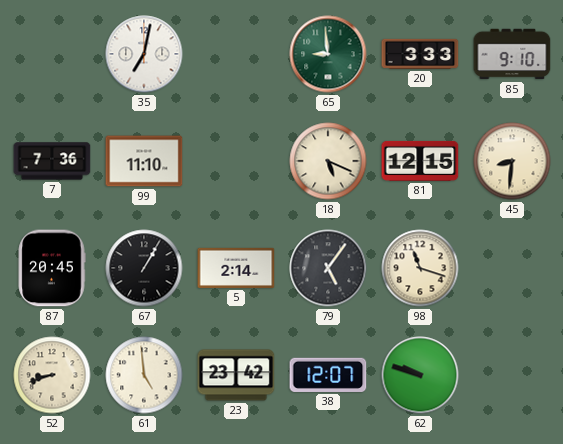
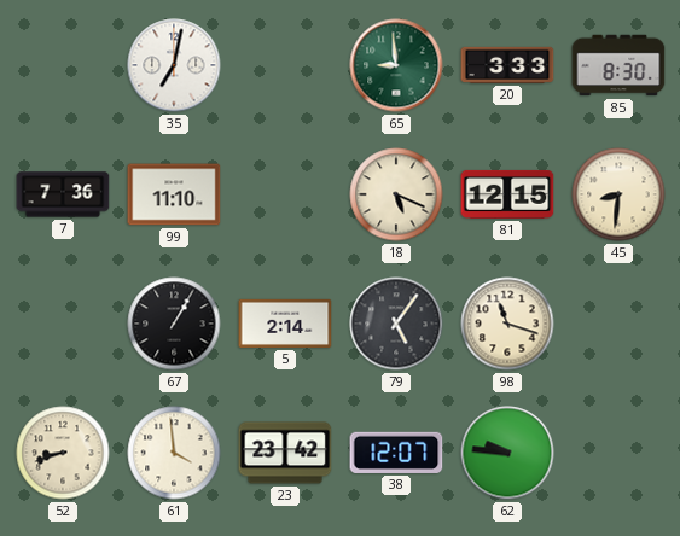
85: 9:10 -> 8:30 (618, 65)
87: 20:45 -> none (52, 268)
61: 4:59 -> 3:59 (174, 453)
62: 9:48 -> 9:46 (507, 453)
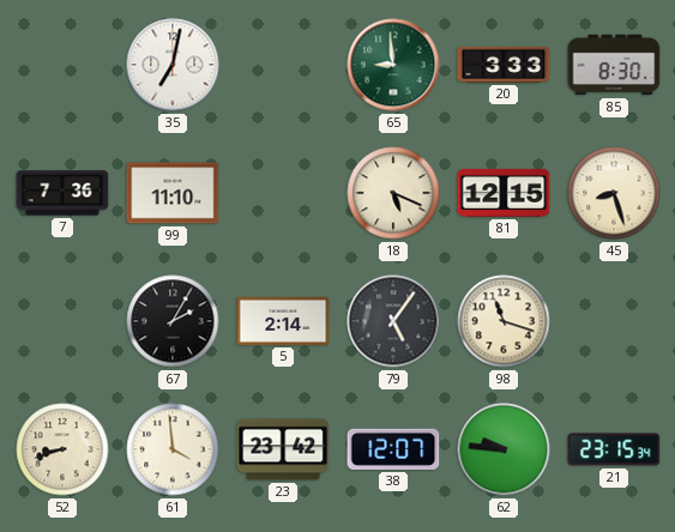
45: 8:31 -> 8:27 (614, 193)
67: 1:05 -> 2:05 (173, 321)
21: none -> 23:15 (614, 449)
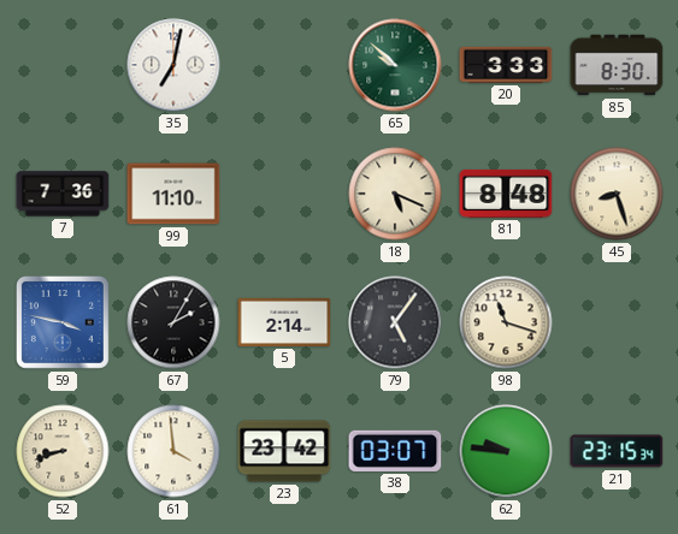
65: 8:59 -> 9:52 (395, 65)
81: 12:15 -> 8:48 (506, 194)
59: none -> 3:47 (63, 322)
38: 12:07 -> 03:07 (395, 451)
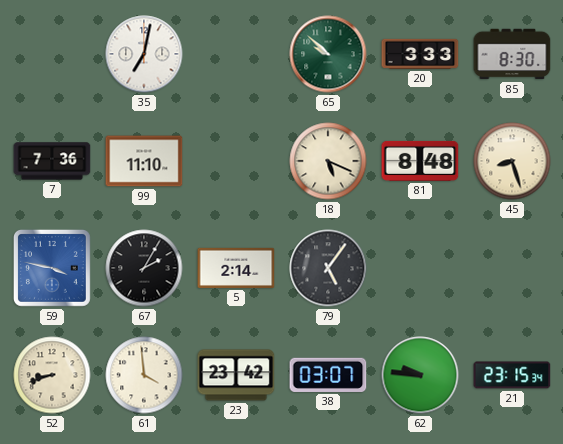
98: 11:18 -> none (506, 322)
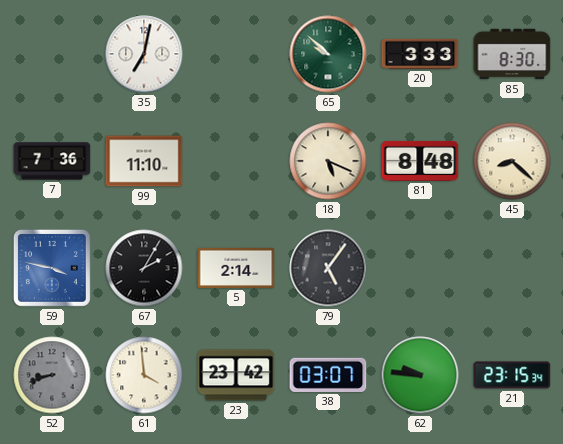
45: 8:27 -> 8:22 (512, 161)
52 dial: cream -> grey (52, 375)
